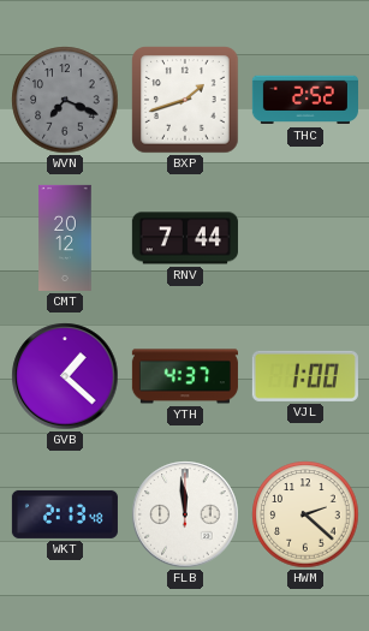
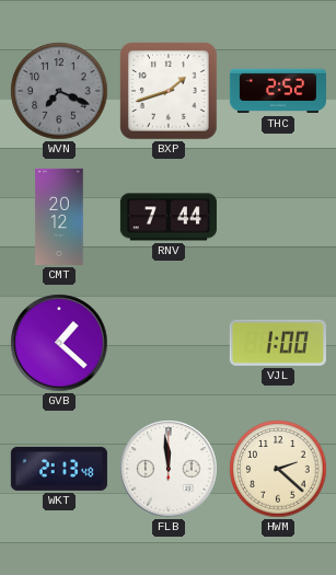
YTH: 4:37 -> none (185, 376)
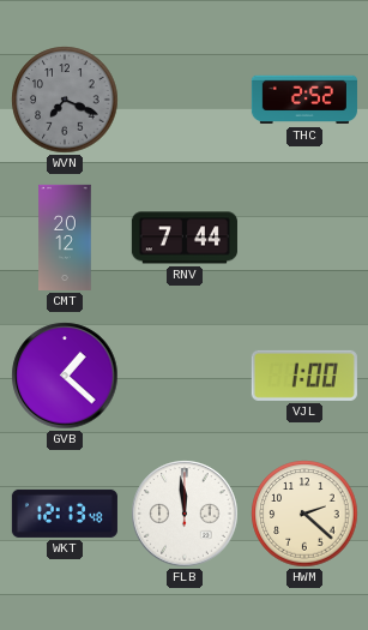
BXP: 1:42 -> none (169, 91)
WKT: 2:13 -> 12:13 (65, 514)
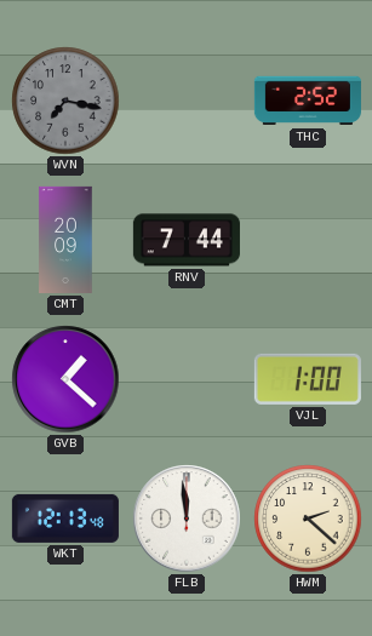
WVN: 7:19 -> 7:17 (65, 101)
CMT: 20:12 -> 20:09 (65, 240)
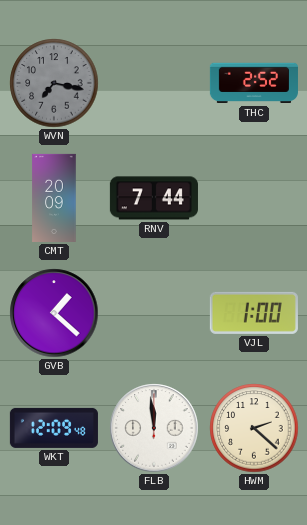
WKT: 12:13 -> 12:09 (54, 428)
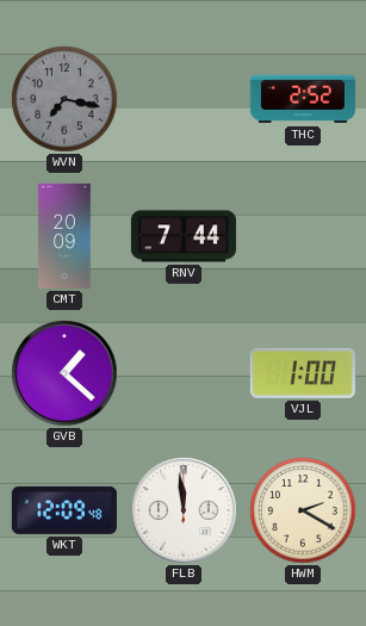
HWM: 2:22 -> 2:20 (303, 510)
